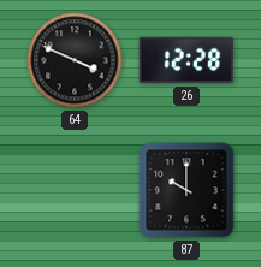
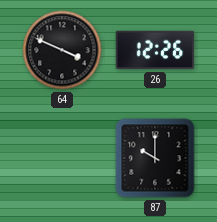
26: 12:28 -> 12:26 (155, 50)
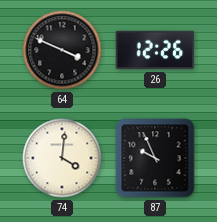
74: none -> 4:01 (62, 158)
87: 10:00 -> 9:56 (155, 158)
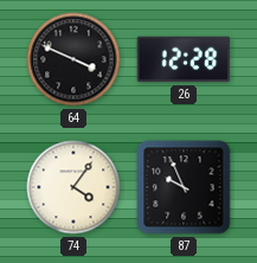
26: 12:26 -> 12:28 (184, 59)
74: 4:01 -> 4:06 (73, 187)
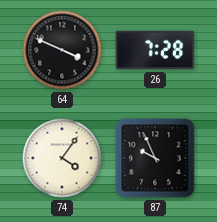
26: 12:28 -> 7:28 (155, 50)
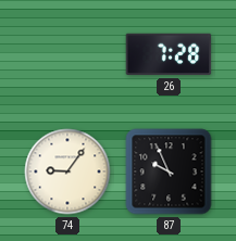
64: 3:49 -> none (62, 50)
74: 4:06 -> 9:06 (67, 172)
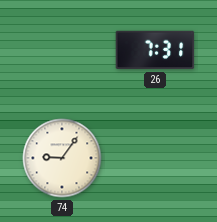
26: 7:28 -> 7:31 (155, 50)
87: 9:56 -> none (169, 172)
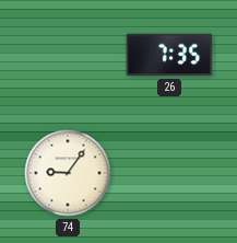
26: 7:31 -> 7:35 (169, 55)
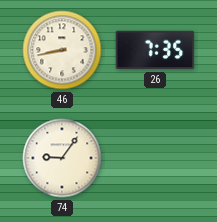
46: none -> 8:43 (62, 50)
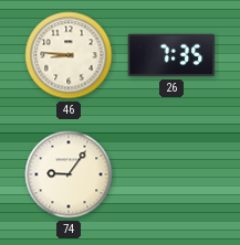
46: 8:43 -> 8:46 (69, 55)
